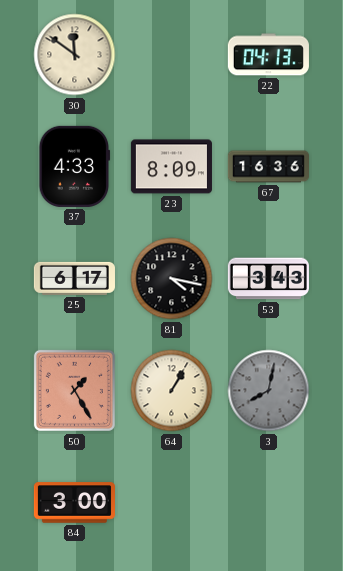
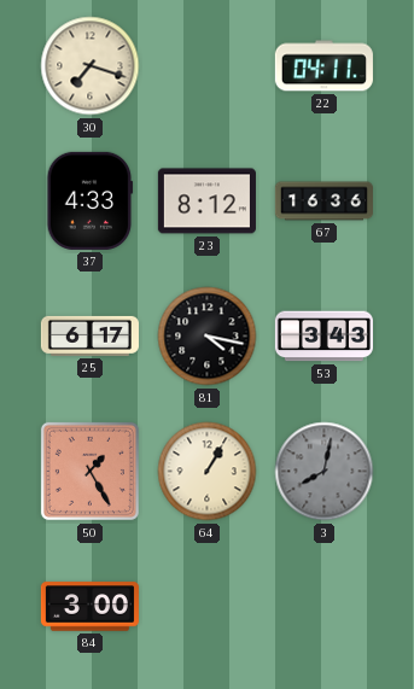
30: 11:51 -> 7:18 (91, 66)
22: 04:13 -> 04:11 (323, 66)
23: 8:09 -> 8:12 (206, 202)
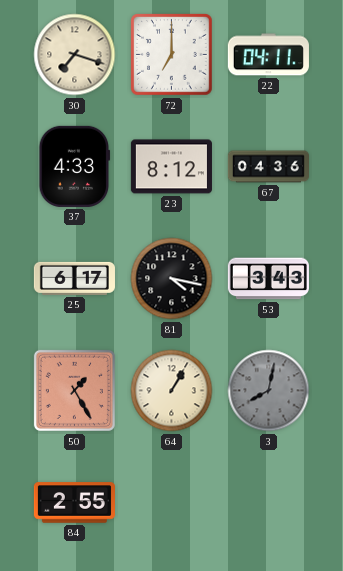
72: none -> 7:00 (172, 55)
67: 16:36 -> 04:36 (268, 167)
84: 3:00 -> 2:55 (74, 503)
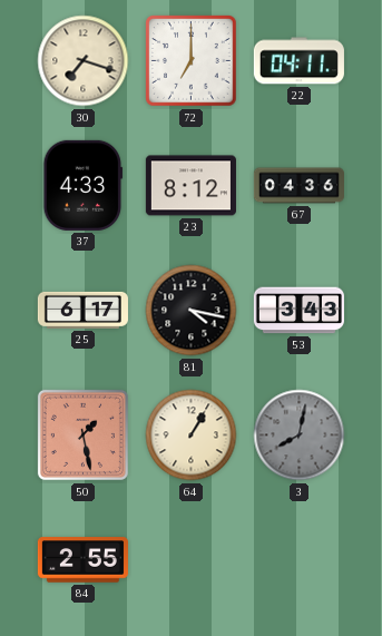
50: 1:25 -> 1:28 (82, 434)
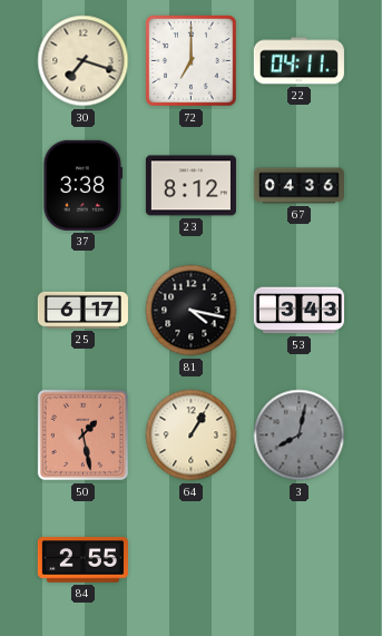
37: 4:33 -> 3:38 (84, 185)
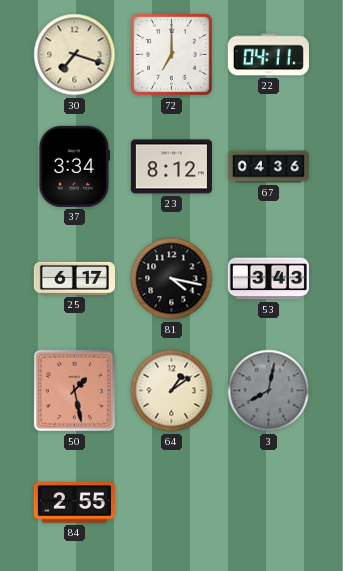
37: 3:38 -> 3:34 (75, 166)
64: 1:05 -> 1:09 (172, 391)
